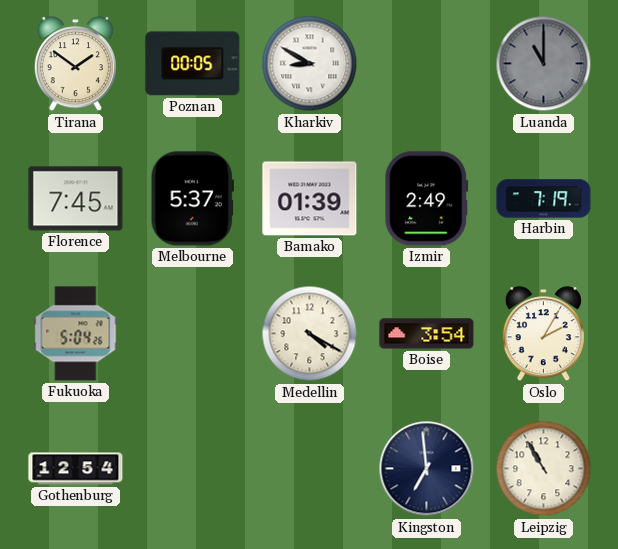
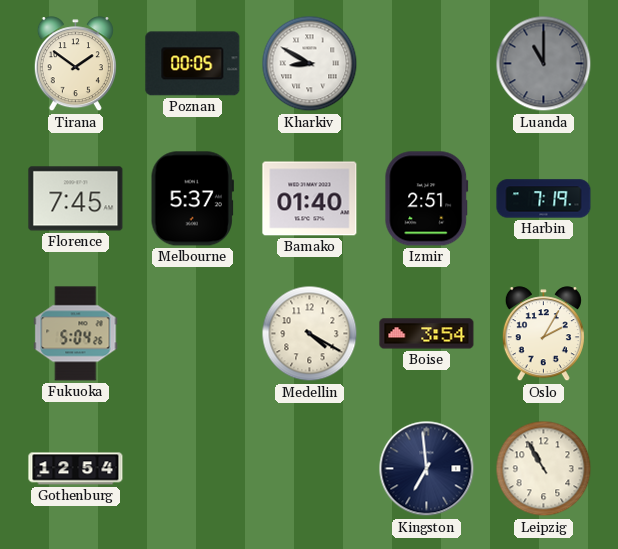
Bamako: 01:39 -> 01:40 (310, 199)
Izmir: 2:49 -> 2:51 (427, 199)
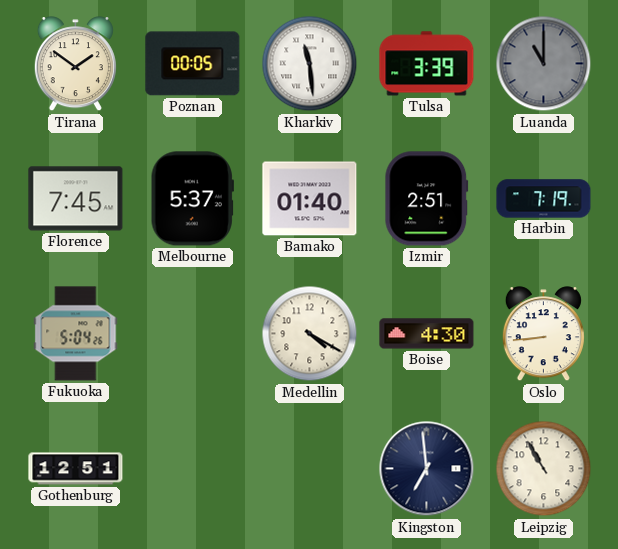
Kharkiv: 8:50 -> 11:29 (310, 64)
Tulsa: none -> 3:39 (427, 64)
Boise: 3:54 -> 4:30 (427, 334)
Oslo: 2:05 -> 8:44 (543, 334)
Gothenburg: 12:54 -> 12:51 (76, 469)
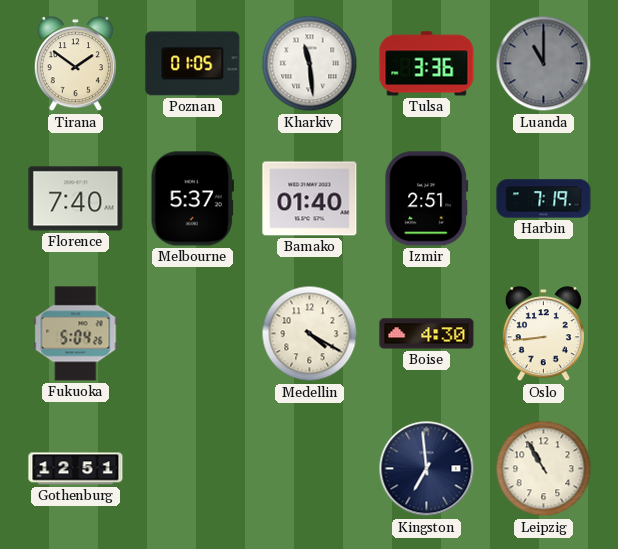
Poznan: 00:05 -> 01:05 (193, 64)
Tulsa: 3:39 -> 3:36 (427, 64)
Florence: 7:45 -> 7:40 (76, 199)
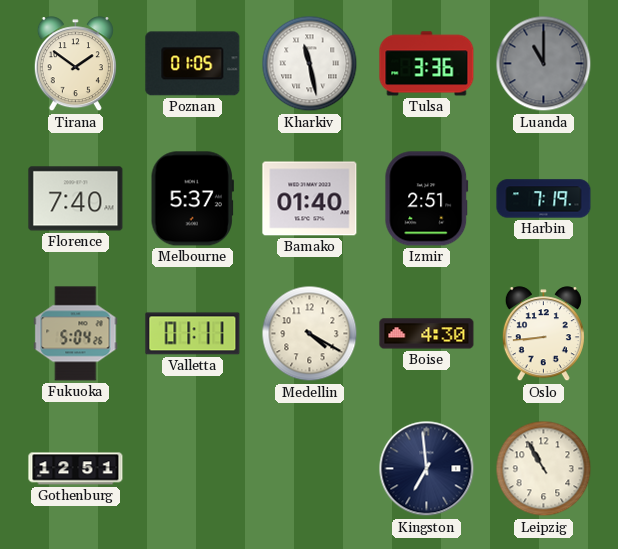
Kharkiv: 11:29 -> 11:28 (310, 64)
Valletta: none -> 01:11 (193, 334)
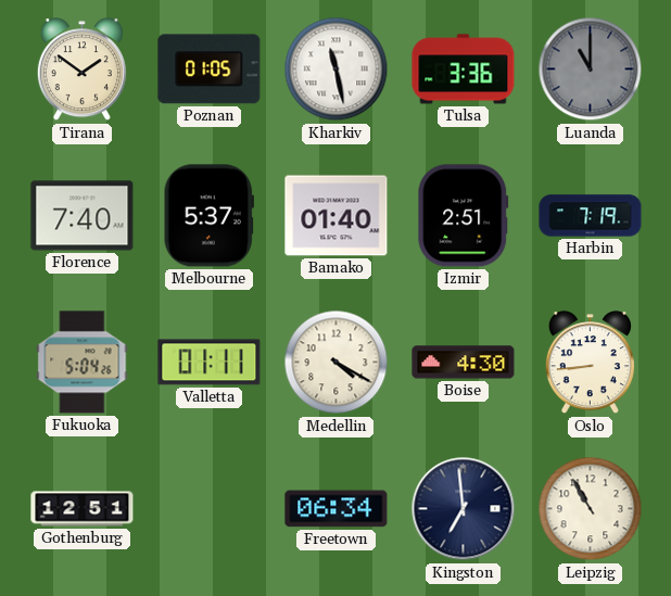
Freetown: none -> 06:34 (337, 509)
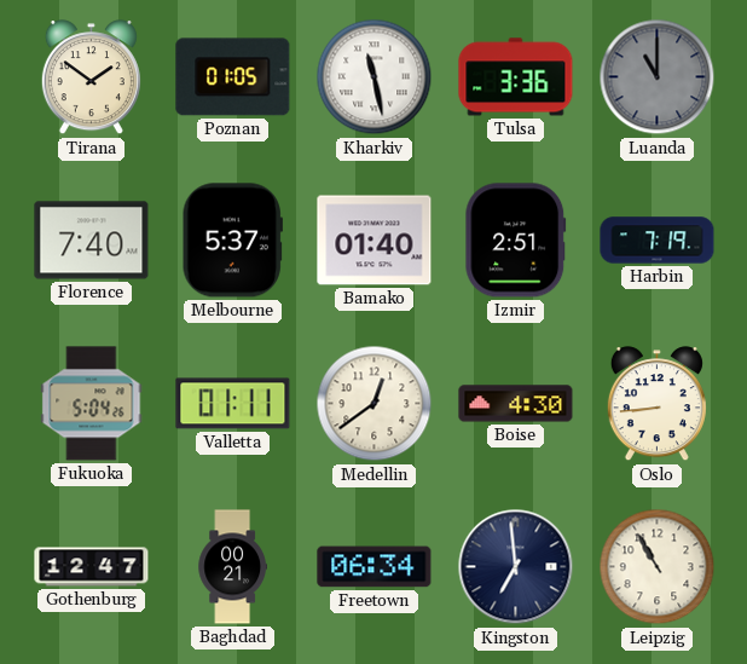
Medellin: 4:20 -> 12:39 (375, 404)
Gothenburg: 12:51 -> 12:47 (92, 567)
Baghdad: none -> 00:21 (232, 567)
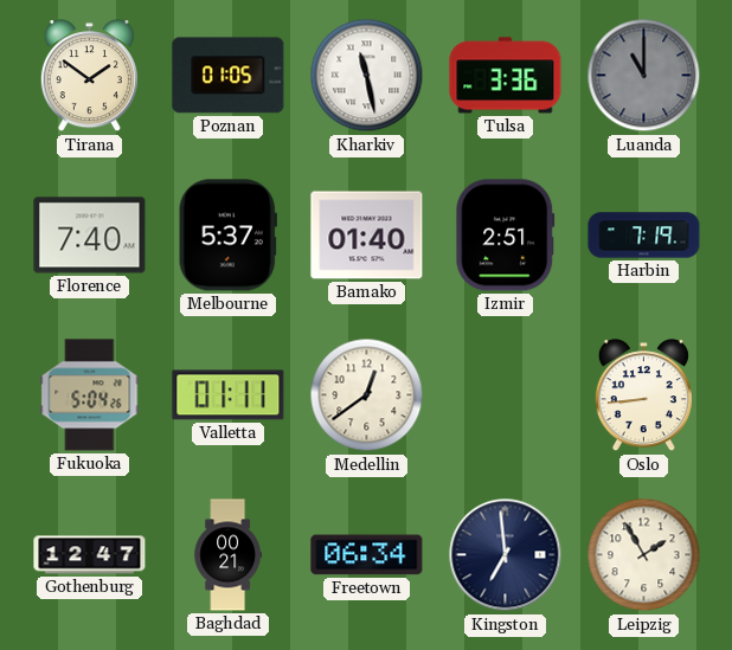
Boise: 4:30 -> none (516, 404)
Leipzig: 10:55 -> 1:55 (644, 555)
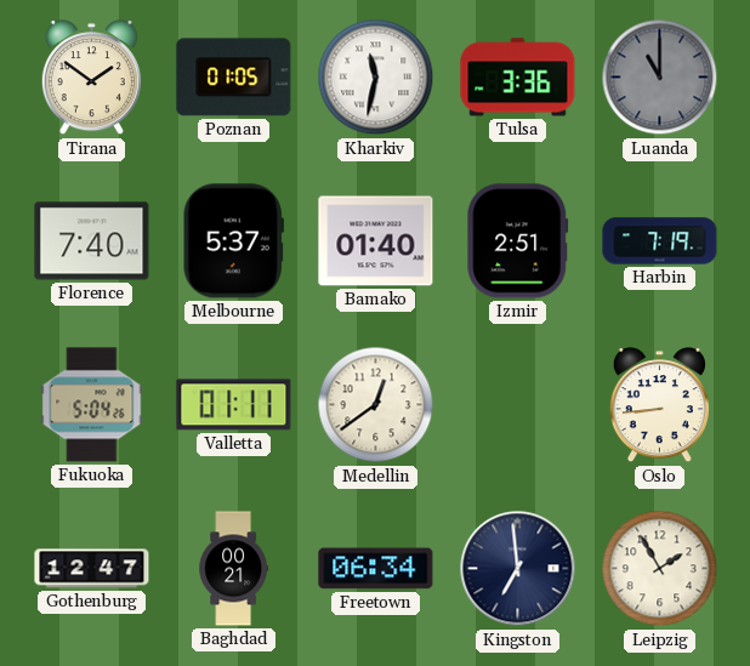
Kharkiv: 11:28 -> 11:32 (376, 78)
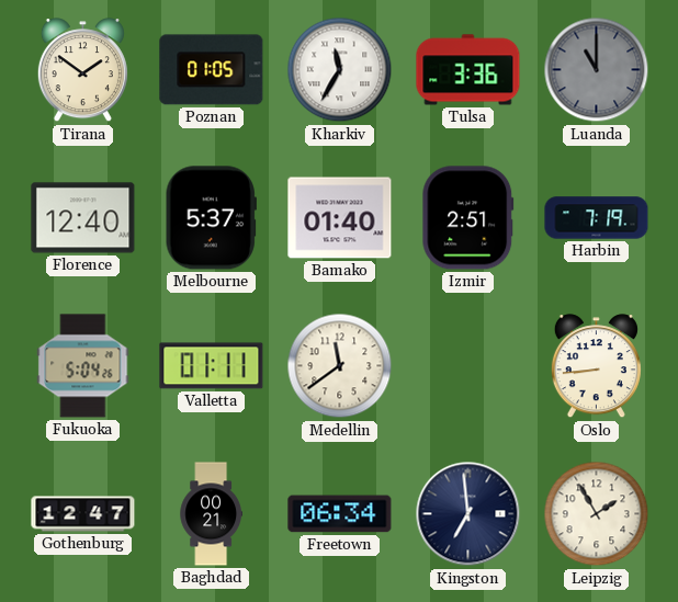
Kharkiv: 11:32 -> 11:35 (340, 70)
Florence: 7:40 -> 12:40 (83, 218)
Medellin: 12:39 -> 11:39 (340, 366)
